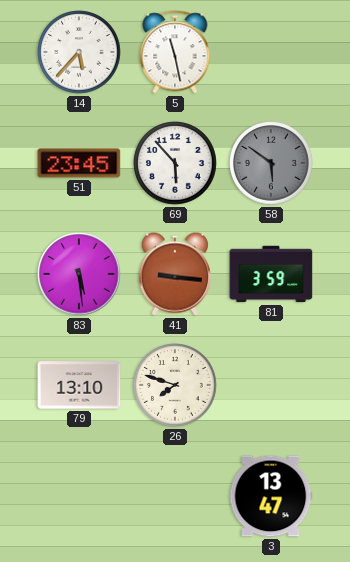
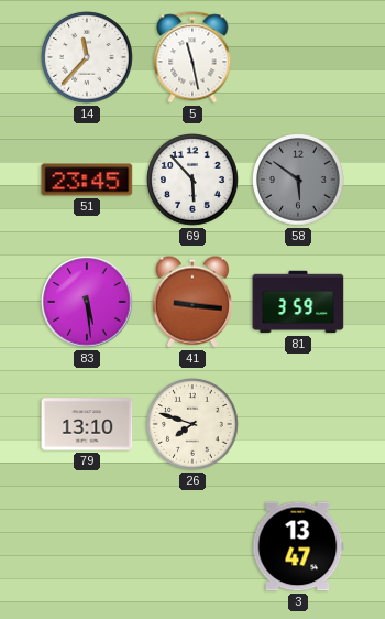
14: 5:37 -> 11:37 (87, 57)
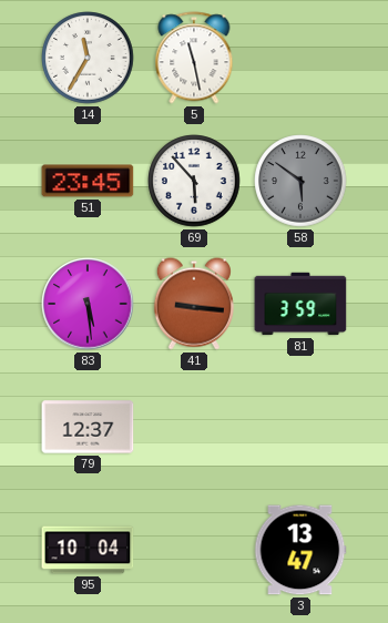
14: 11:37 -> 11:35 (88, 58)
79: 13:10 -> 12:37 (88, 427)
26: 7:48 -> none (193, 424)
95: none -> 10:04 (88, 550)
